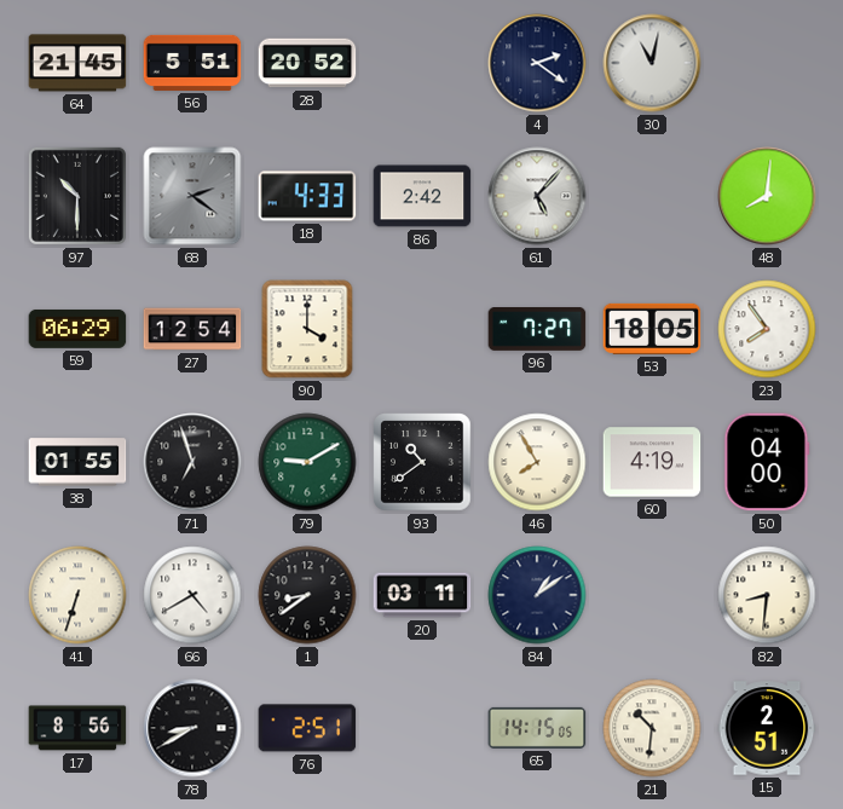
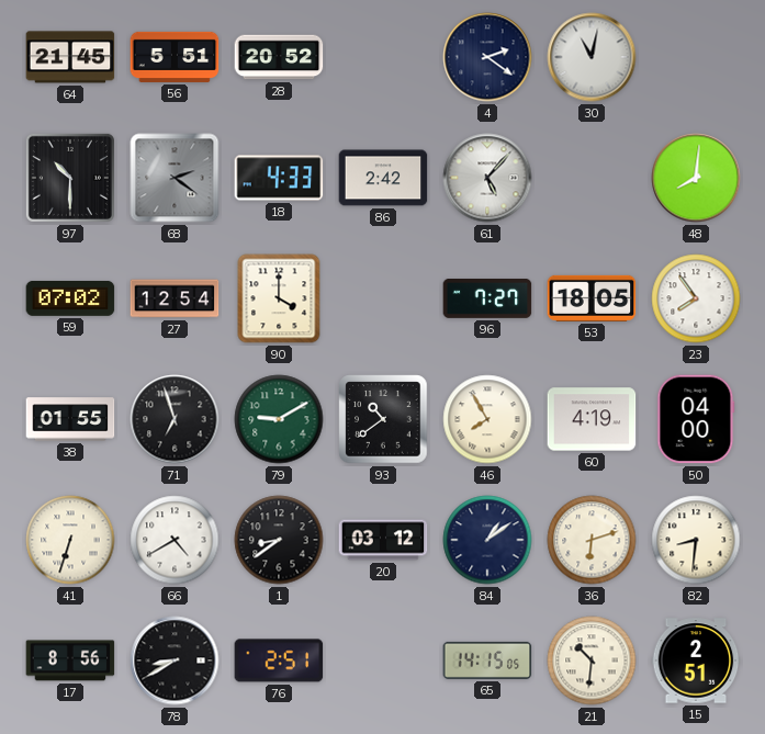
59: 06:29 -> 07:02 (70, 298)
20: 03:11 -> 03:12 (383, 540)
36: none -> 6:12 (592, 540)
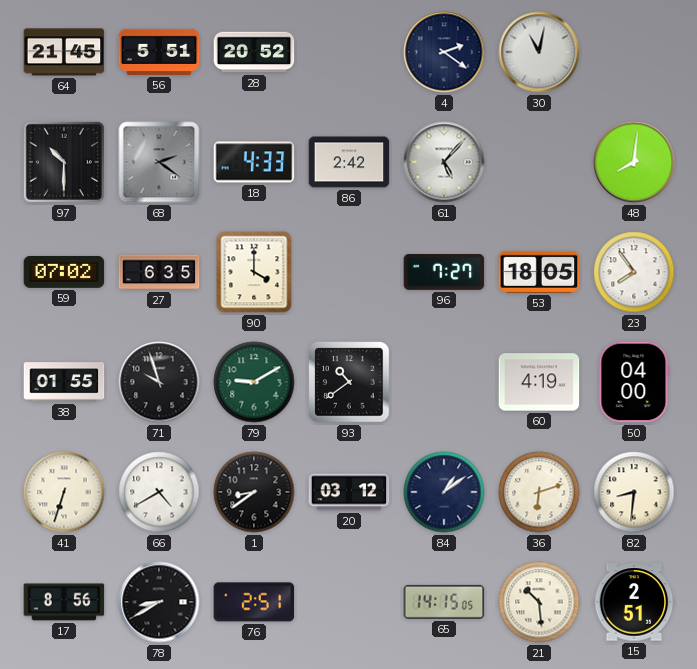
27: 12:54 -> 6:35 (159, 272)
71: 6:57 -> 9:57 (159, 382)
46: 7:55 -> none (487, 419)
21: 10:31 -> 10:29 (539, 602)
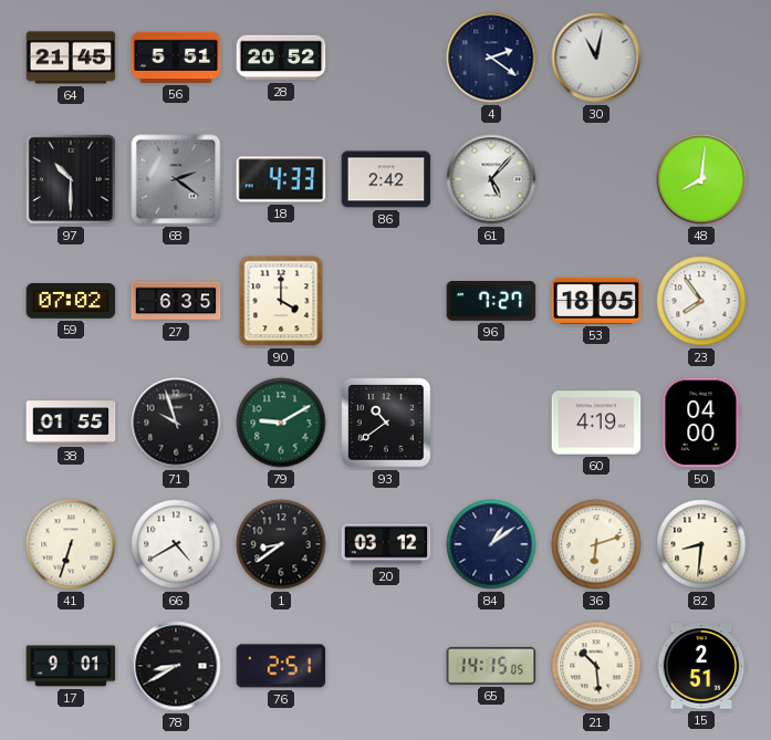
17: 8:56 -> 9:01 (71, 666)
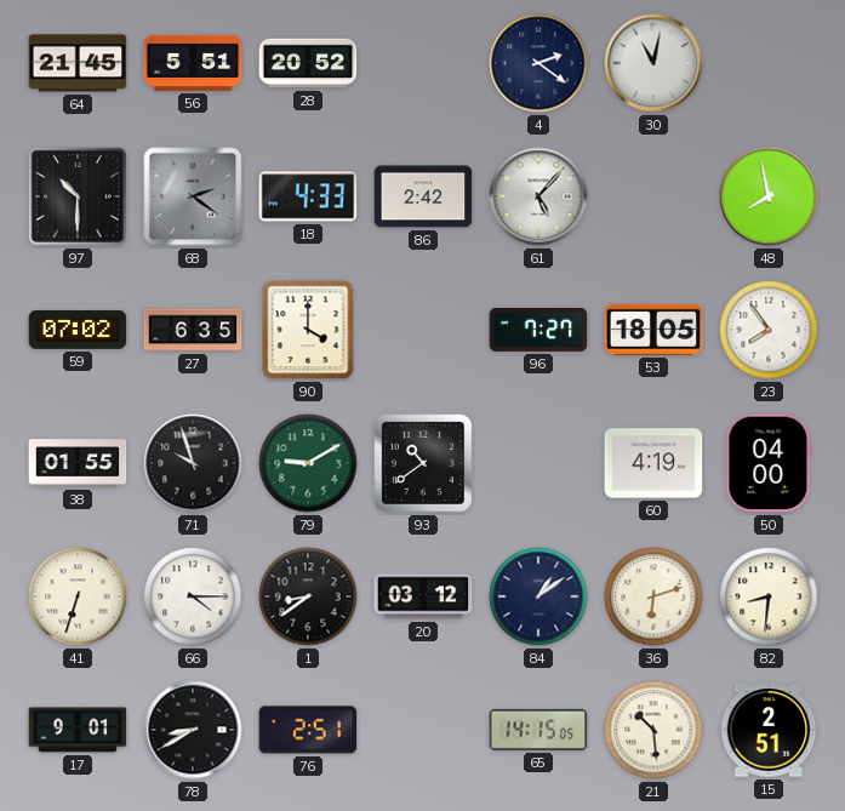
48: 8:01 -> 7:58 (769, 196)
66: 4:40 -> 4:15 (193, 596)
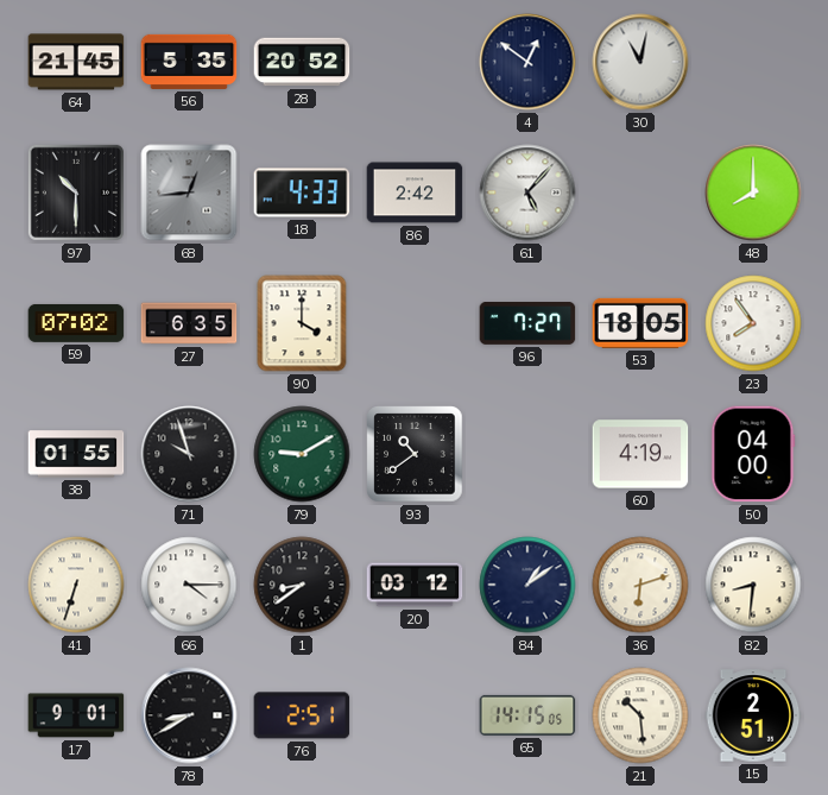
56: 5:51 -> 5:35 (189, 62)
4: 2:21 -> 12:51 (527, 62)
68: 2:21 -> 12:44 (189, 193)
48: 7:58 -> 8:00 (753, 193)
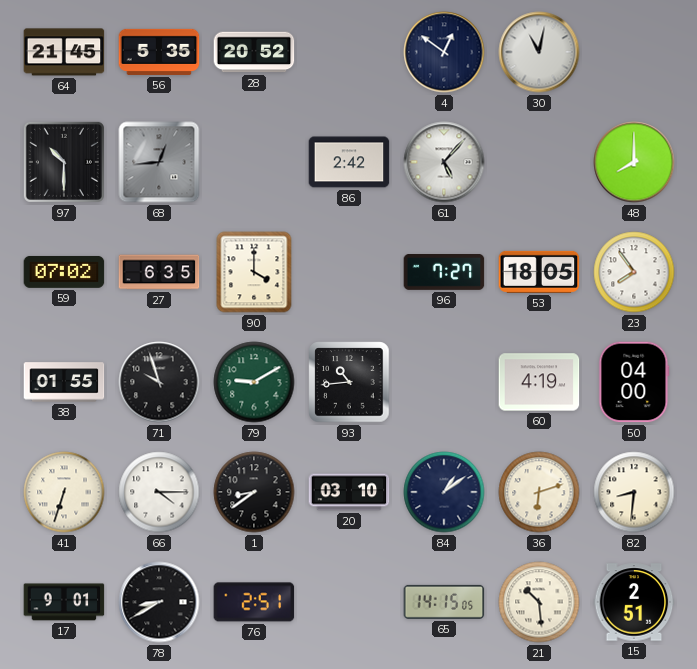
18: 4:33 -> none (302, 193)
93: 10:39 -> 10:44 (349, 382)
20: 03:12 -> 03:10 (349, 492)
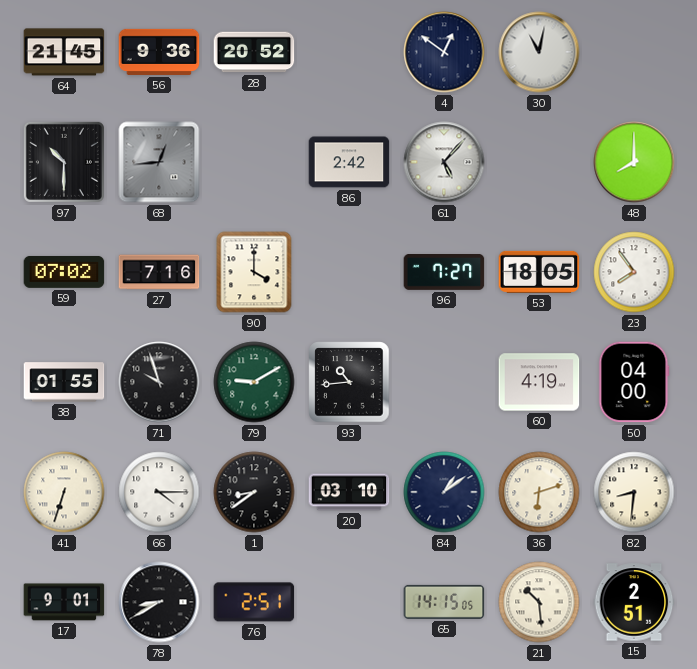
56: 5:35 -> 9:36 (159, 52)
27: 6:35 -> 7:16 (159, 272)
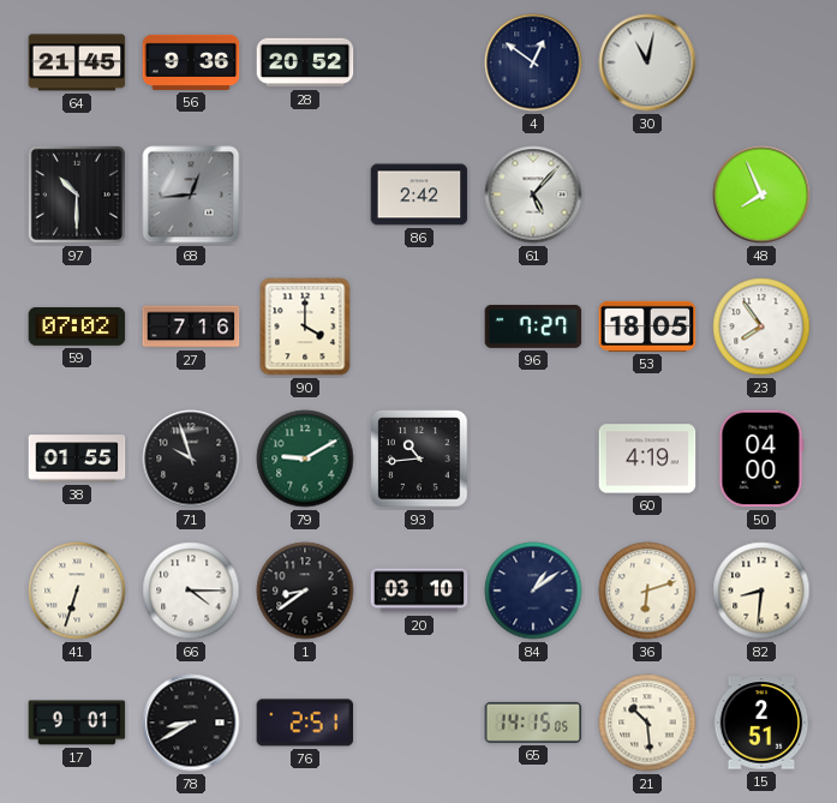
48: 8:00 -> 7:56 (761, 194)
